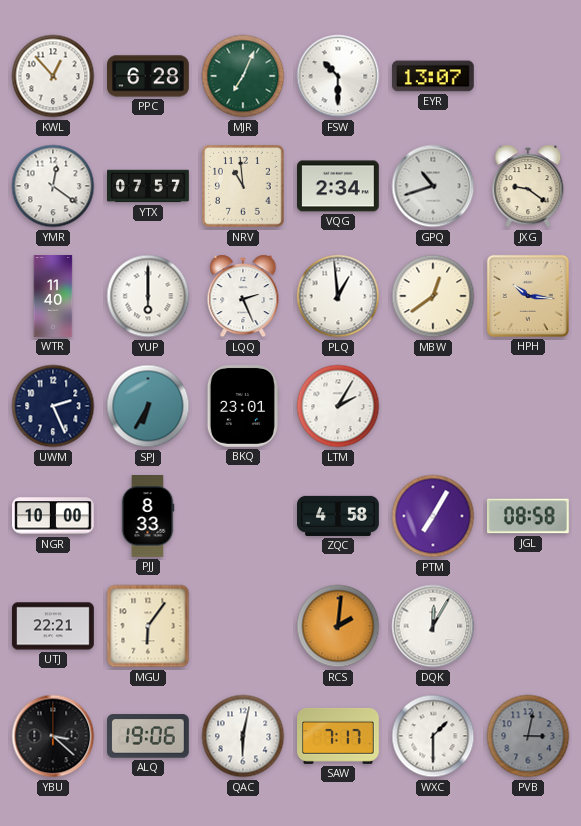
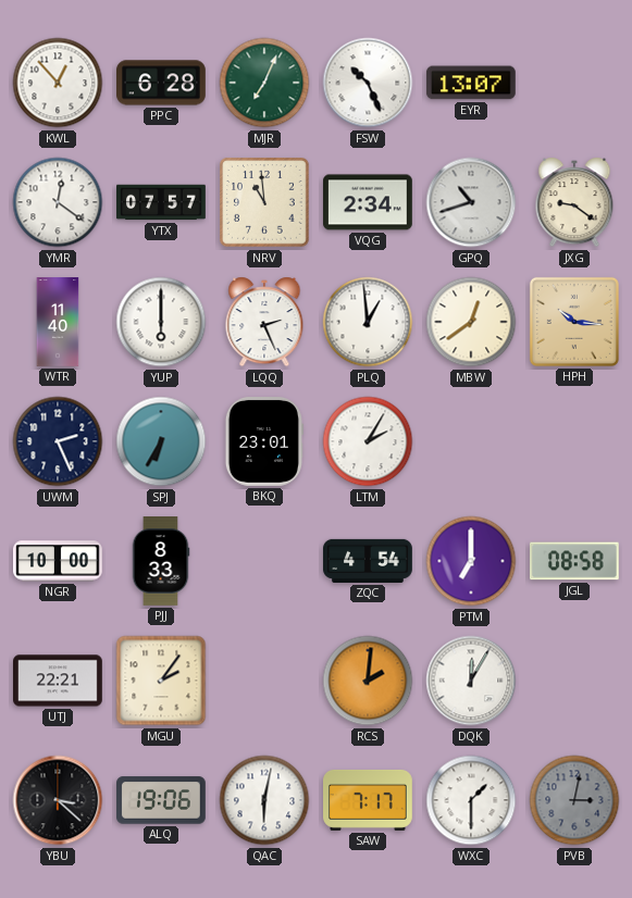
FSW: 10:30 -> 10:26 (368, 83)
ZQC: 4:58 -> 4:54 (369, 561)
PTM: 7:05 -> 7:00 (471, 561)
MGU: 6:06 -> 2:06 (161, 681)
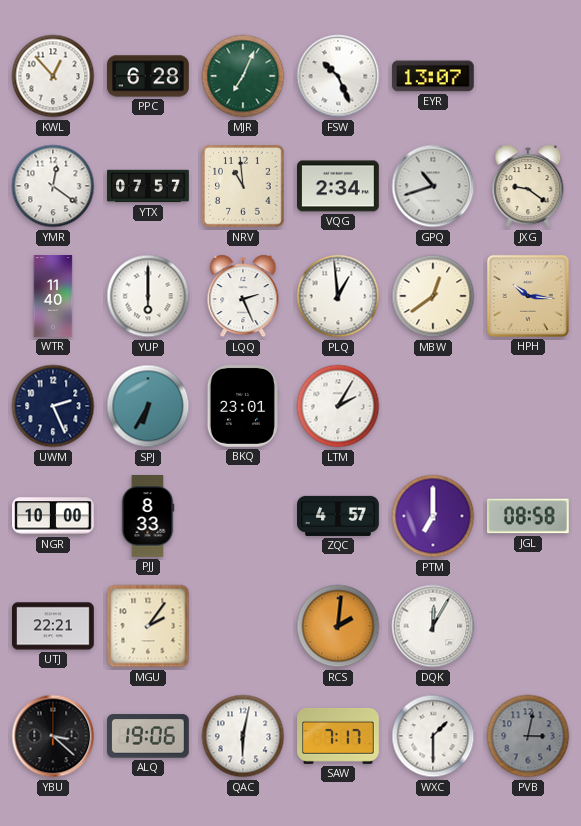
ZQC: 4:54 -> 4:57 (339, 516)
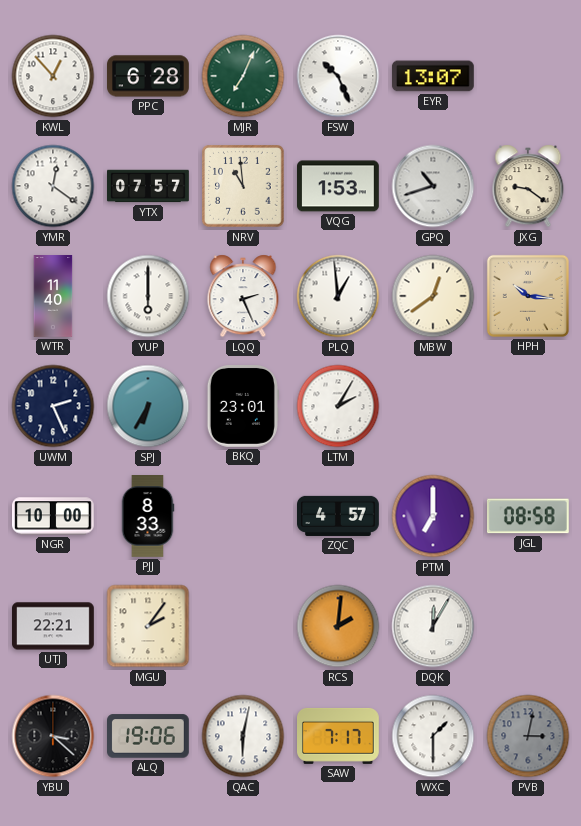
VQG: 2:34 -> 1:53 (339, 186)
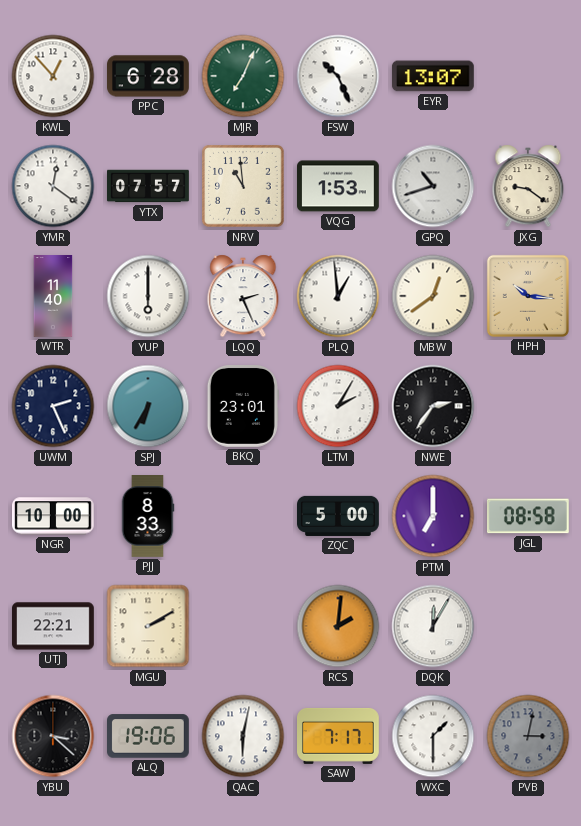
NWE: none -> 2:36 (433, 406)
ZQC: 4:57 -> 5:00 (339, 516)
MGU: 2:06 -> 2:10 (148, 626)
